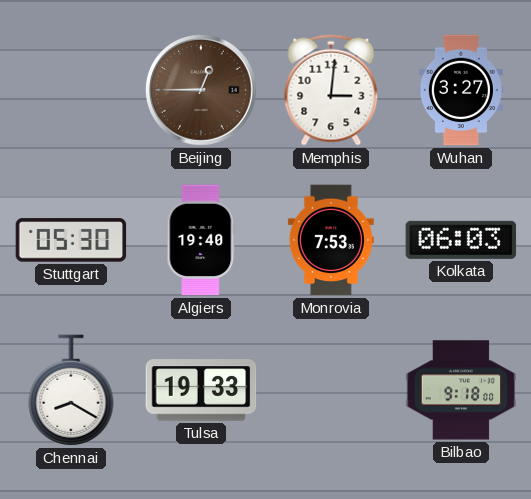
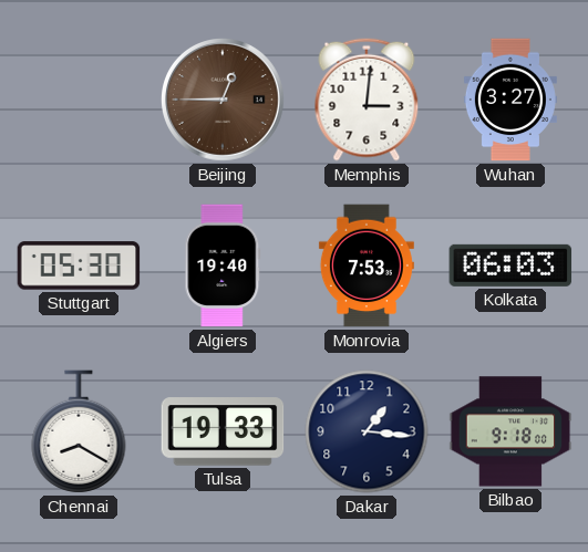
Dakar: none -> 1:16 (367, 431)
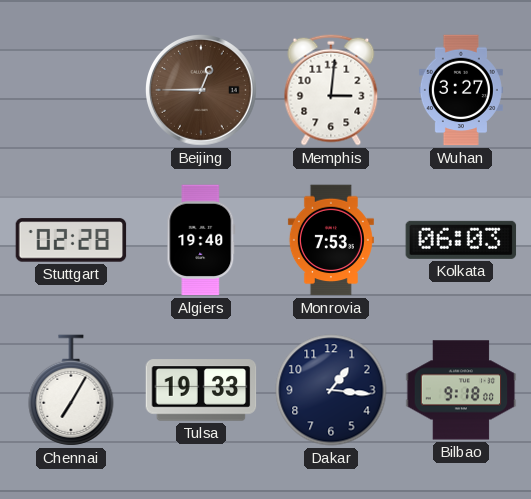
Stuttgart: 05:30 -> 02:28 (71, 240)
Chennai: 8:20 -> 7:05 (71, 390)
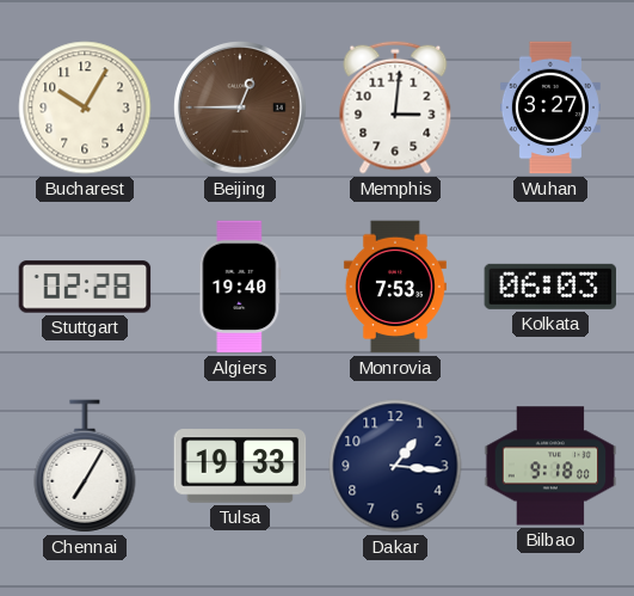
Bucharest: none -> 10:05 (85, 107)
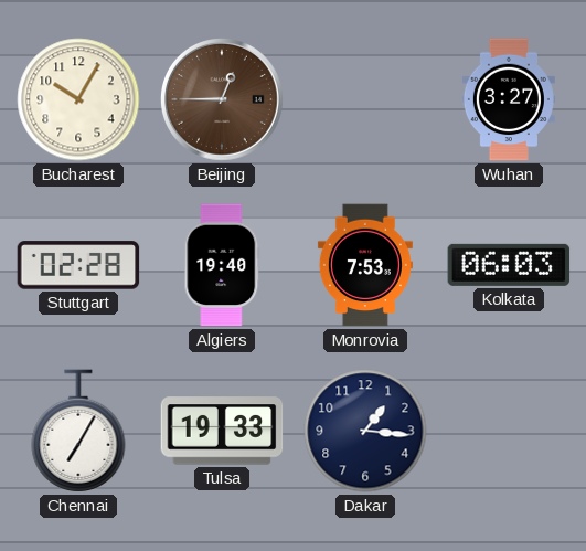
Memphis: 3:01 -> none (395, 107)
Bilbao: 9:18 -> none (550, 466)
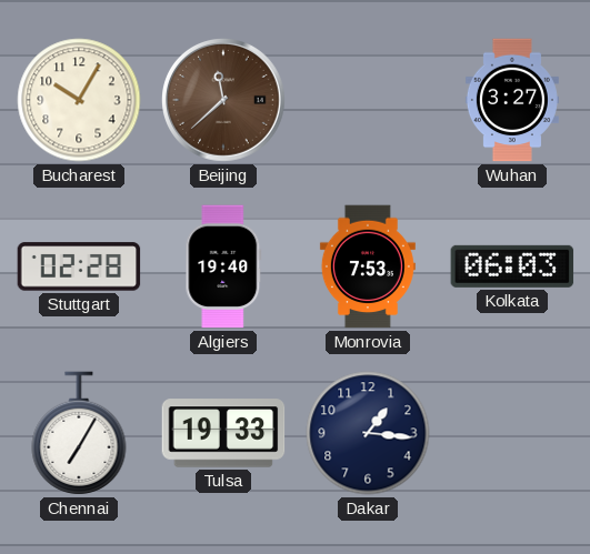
Beijing: 12:45 -> 11:38 (224, 101)
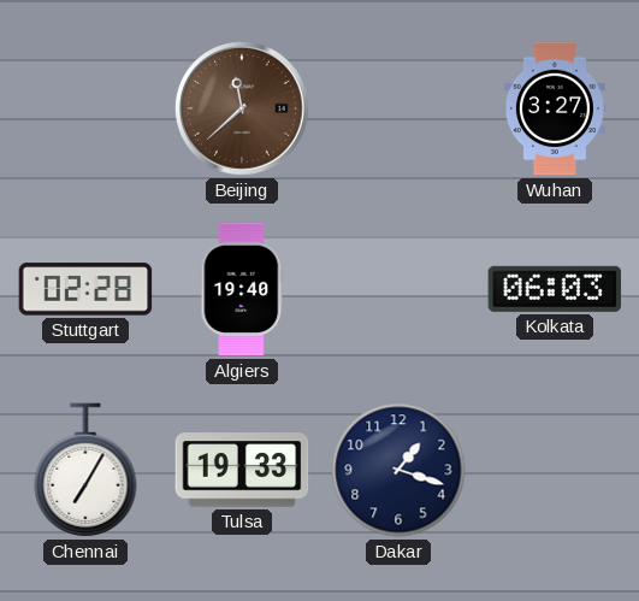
Bucharest: 10:05 -> none (79, 100)
Monrovia: 7:53 -> none (368, 266)
Dakar: 1:16 -> 1:18 (398, 470)
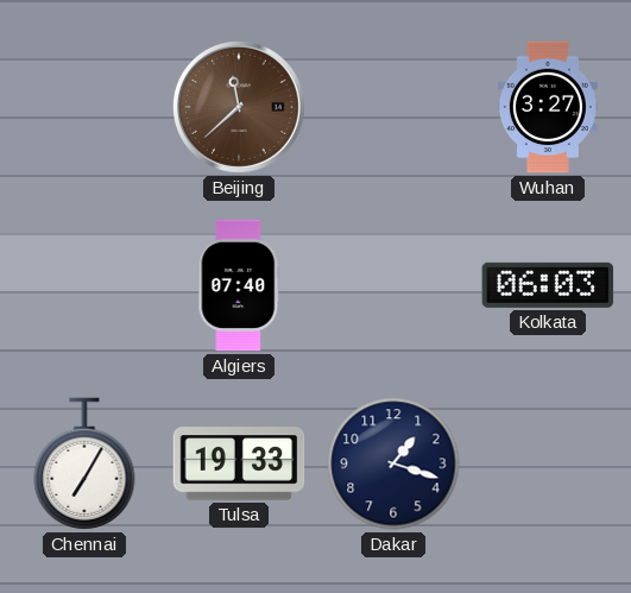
Stuttgart: 02:28 -> none (85, 289)
Algiers: 19:40 -> 07:40 (239, 285)
